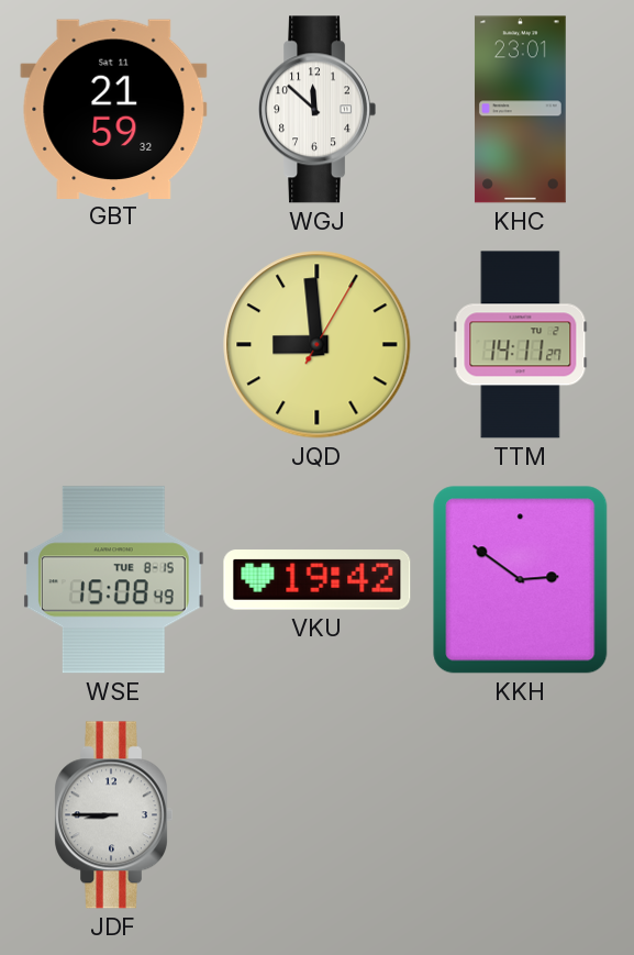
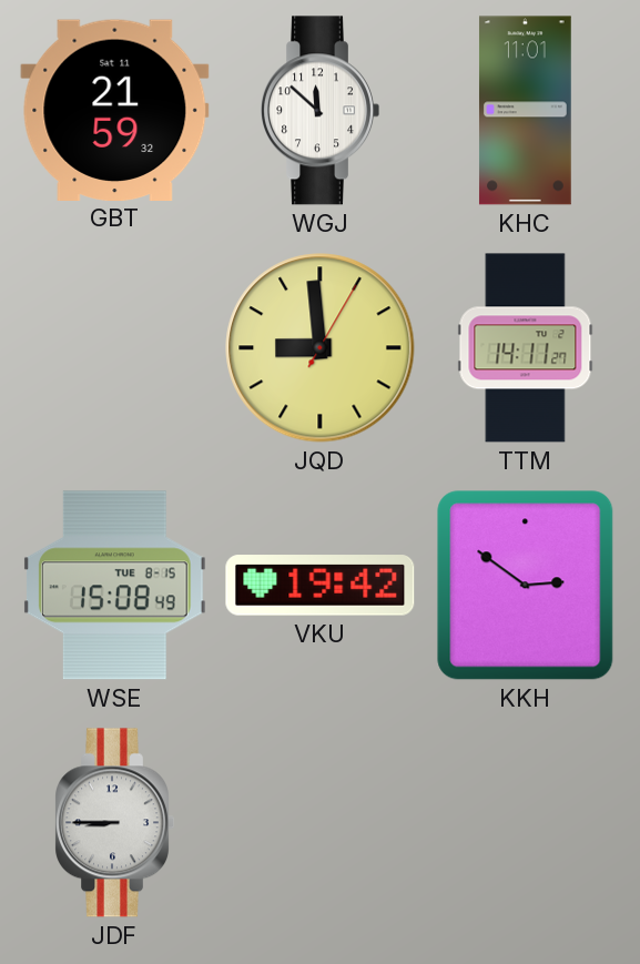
KHC: 23:01 -> 11:01 (526, 111)
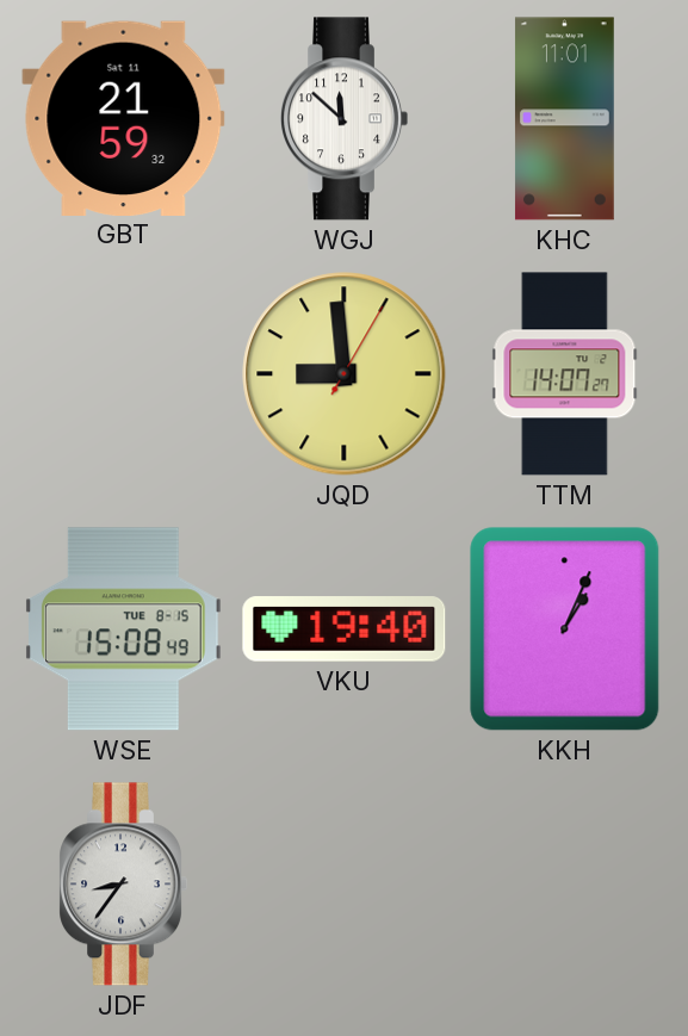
TTM: 14:11 -> 14:07 (565, 374)
VKU: 19:42 -> 19:40 (345, 629)
KKH: 2:51 -> 1:04 (565, 629)
JDF: 8:45 -> 8:36 (123, 885)
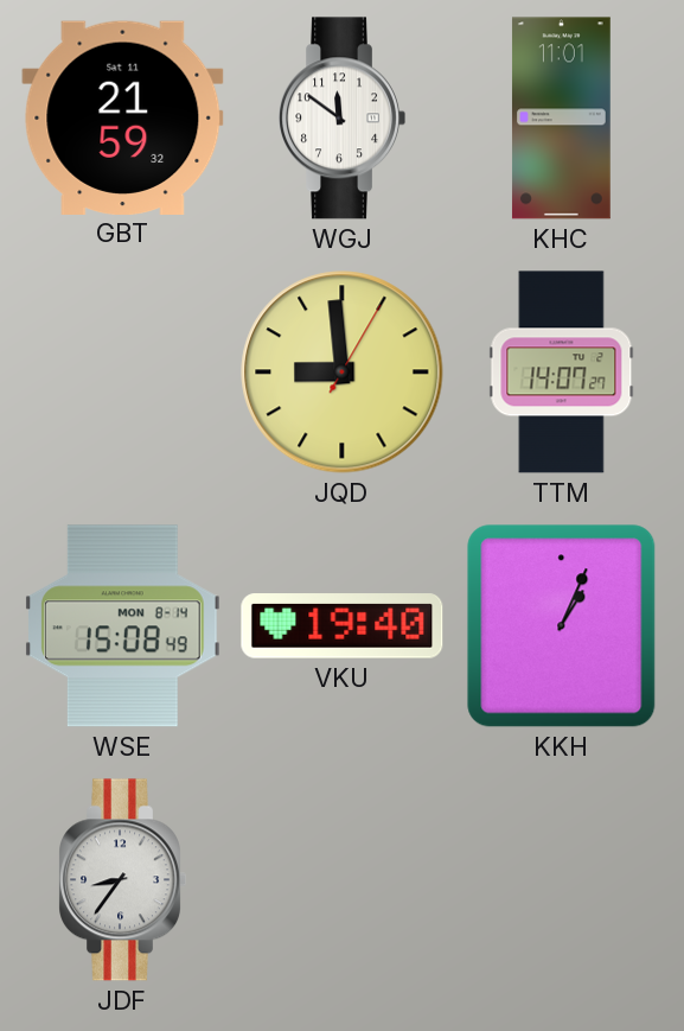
WGJ: 11:52 -> 11:51 (341, 119)
WSE date: TUE 8-15 -> MON 8-14 (122, 626)
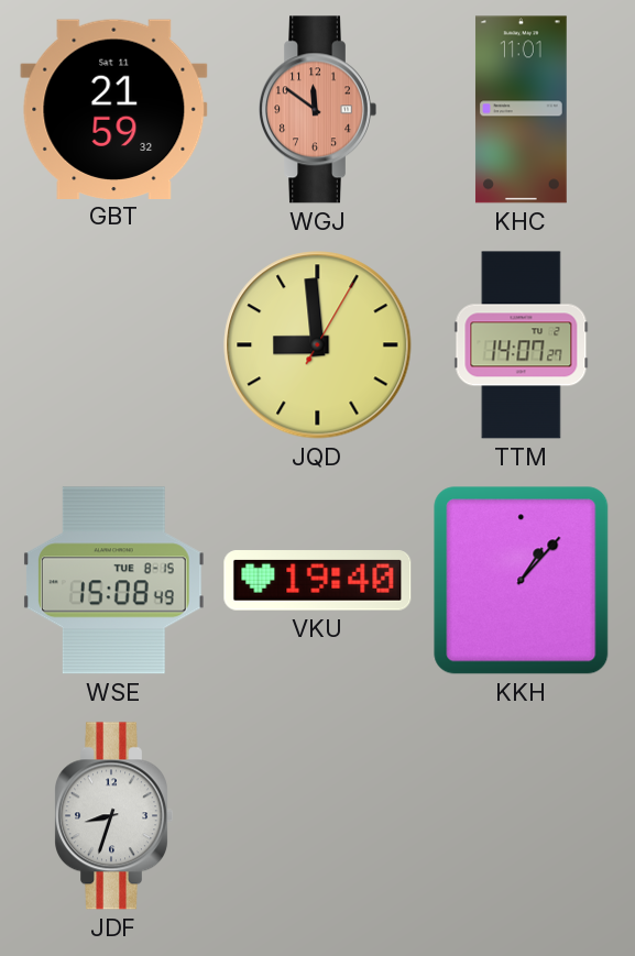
WGJ dial: white -> salmon (317, 110)
WSE date: MON 8-14 -> TUE 8-15 (113, 581)
KKH: 1:04 -> 1:07 (522, 581)
JDF: 8:36 -> 8:33 (113, 816)
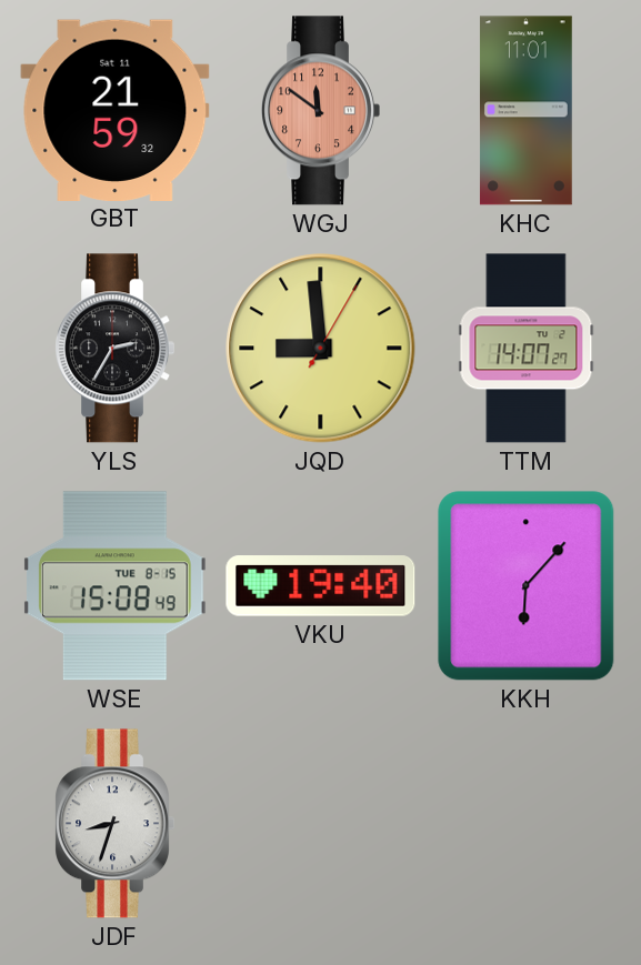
YLS: none -> 2:35 (114, 349)
KKH: 1:07 -> 6:07 (527, 586)
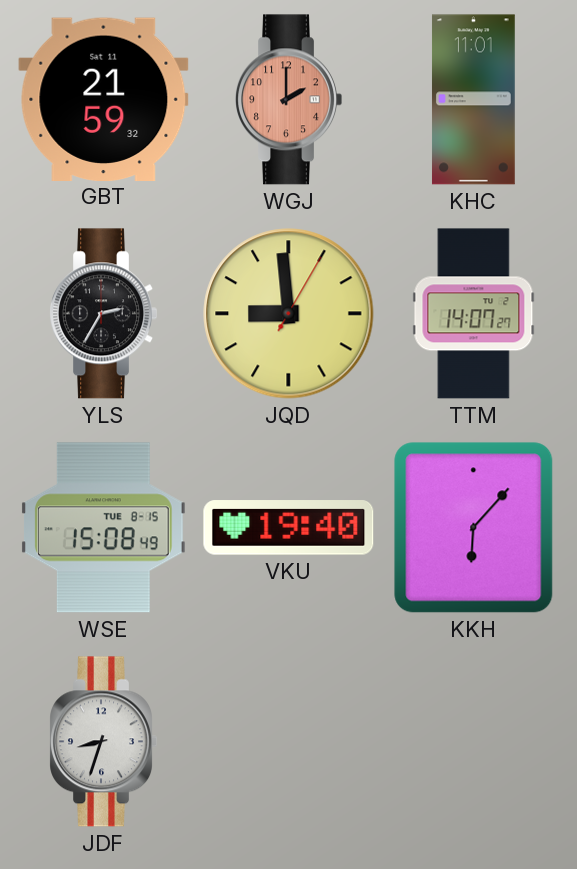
WGJ: 11:51 -> 2:00 (288, 100)
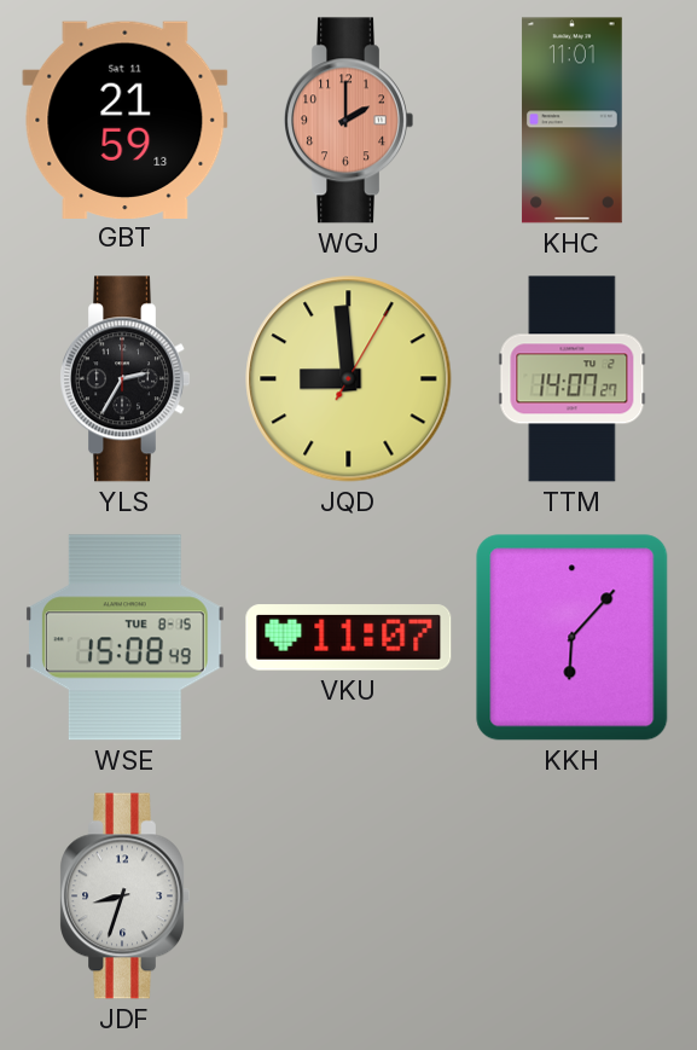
GBT: 21:59:32 -> 21:59:13 (126, 120)
VKU: 19:40 -> 11:07 (349, 638)
